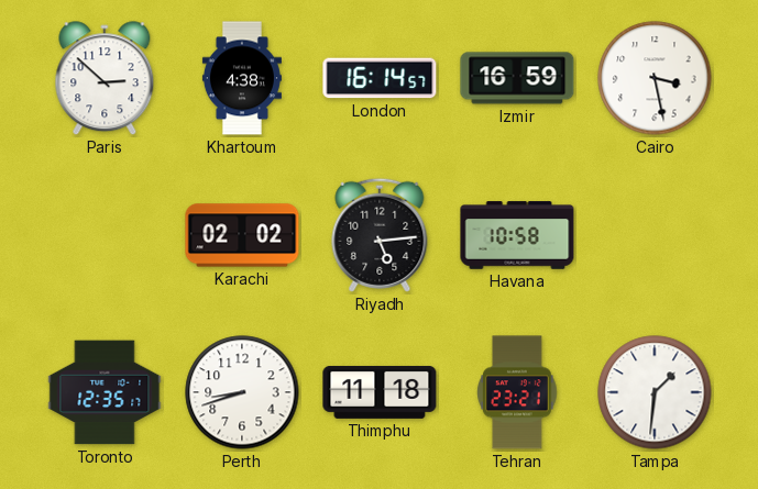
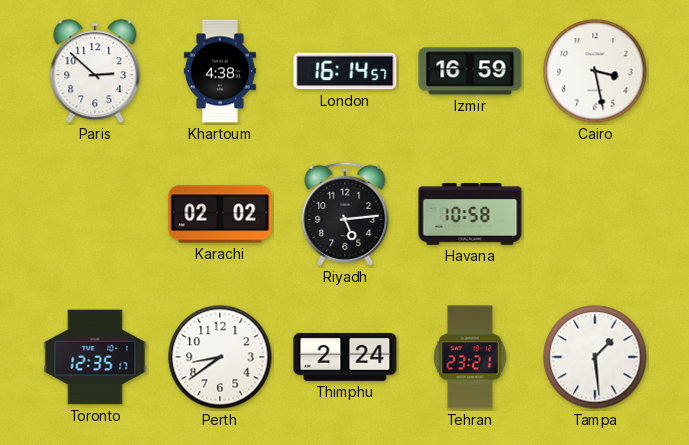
Perth: 8:42 -> 8:39 (220, 357)
Thimphu: 11:18 -> 2:24 (345, 357)
Tampa: 1:31 -> 1:29 (595, 357)
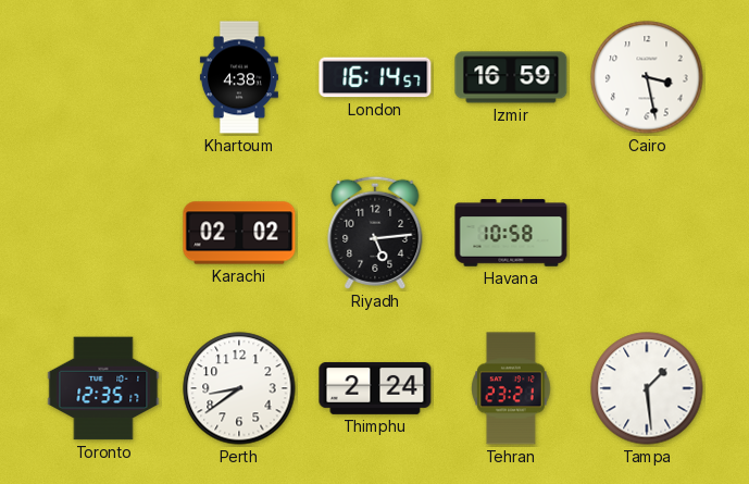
Paris: 2:52 -> none (95, 72)
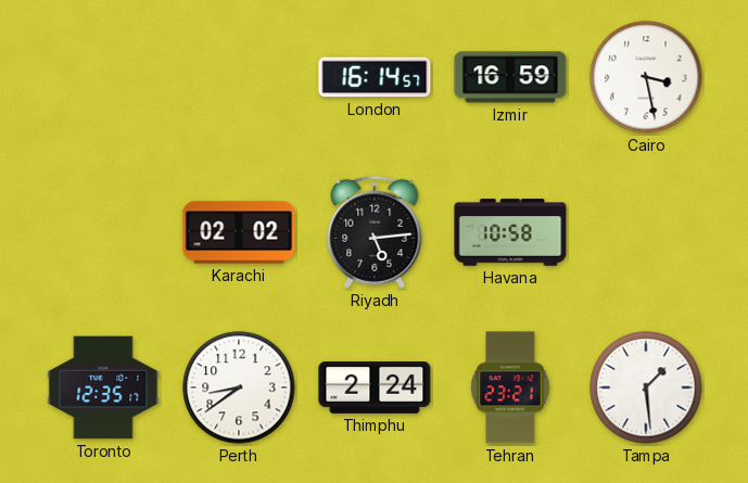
Khartoum: 4:38 -> none (239, 77)
